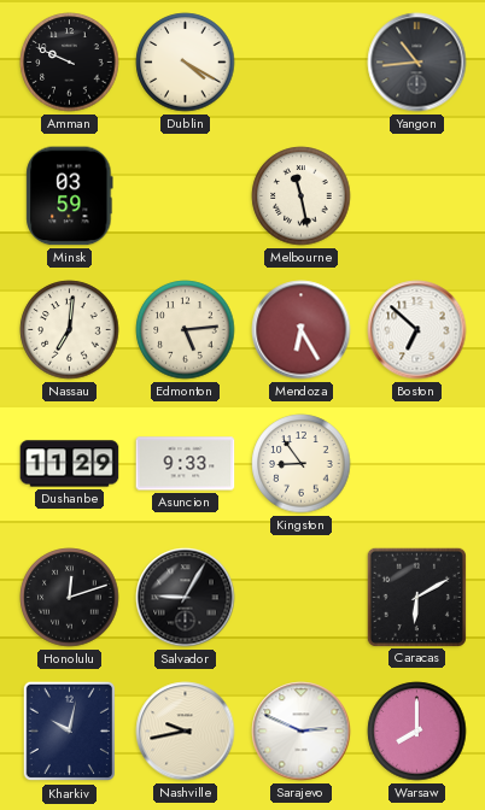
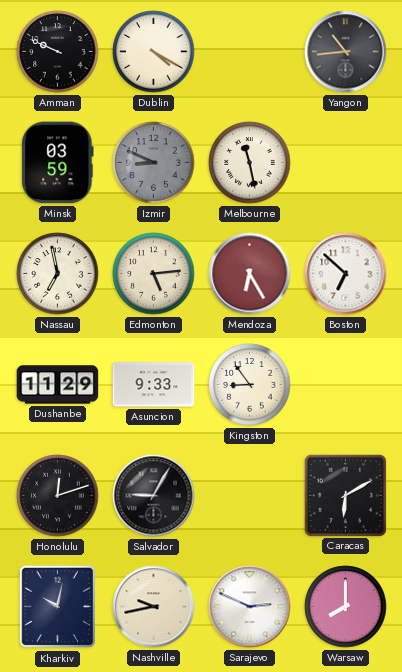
Izmir: none -> 8:49 (154, 163)
Nassau: 7:01 -> 6:58 (58, 274)
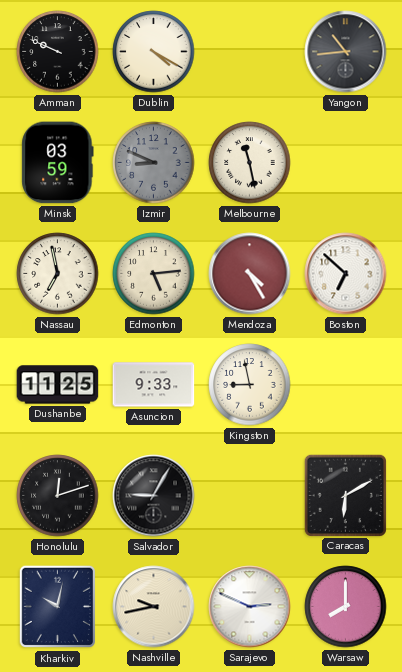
Mendoza: 6:25 -> 4:25 (250, 274)
Dushanbe: 11:29 -> 11:25 (58, 385)
Kingston: 8:54 -> 8:58 (250, 385)
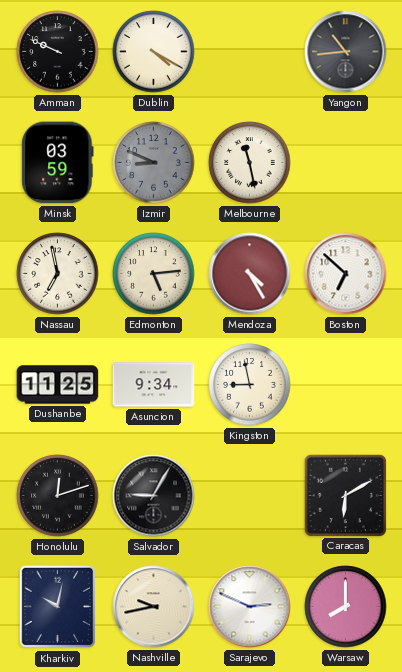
Asuncion: 9:33 -> 9:34 (154, 385)
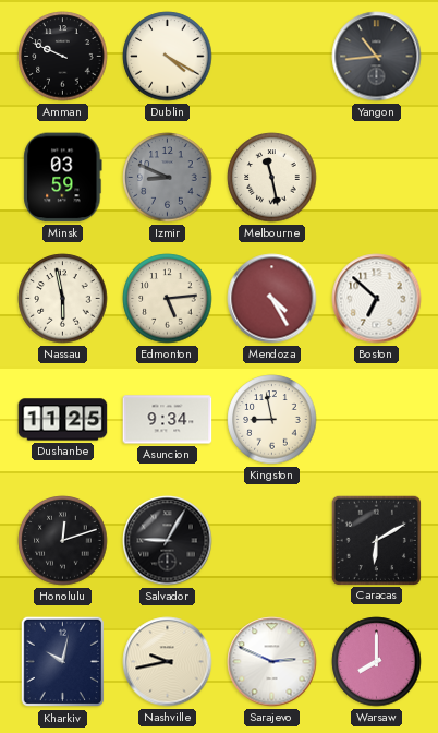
Nassau: 6:58 -> 5:58 (63, 299)
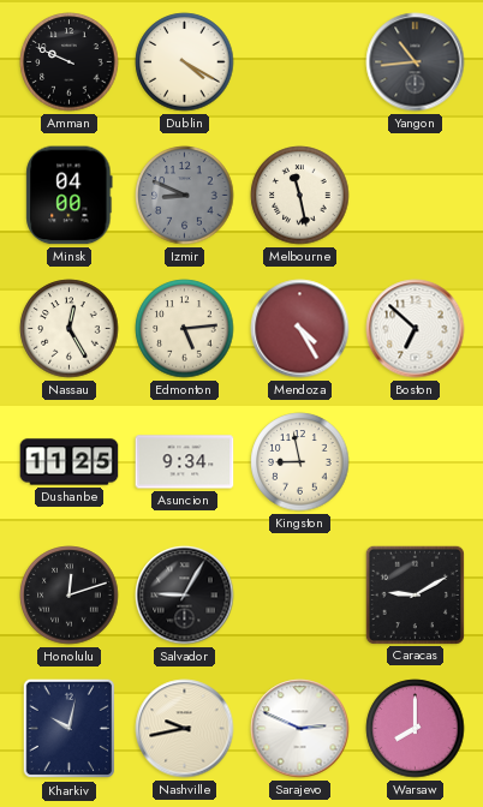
Minsk: 03:59 -> 04:00 (70, 196)
Nassau: 5:58 -> 12:25 (70, 329)
Caracas: 6:10 -> 9:10 (415, 594)
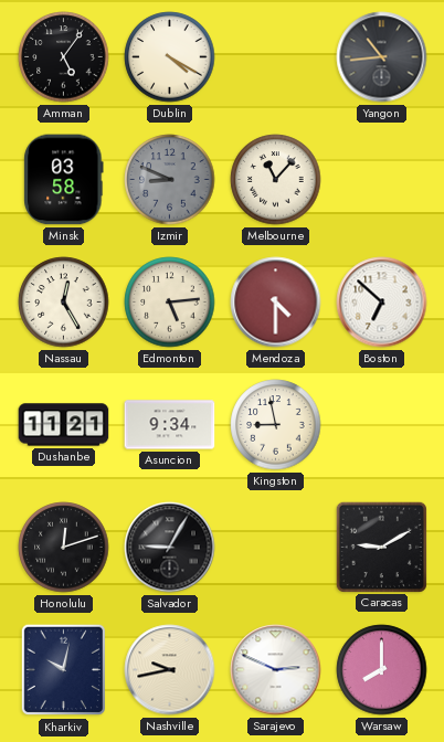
Amman: 9:49 -> 5:06 (64, 57)
Minsk: 04:00 -> 03:58 (64, 180)
Melbourne: 11:28 -> 11:07 (276, 180)
Mendoza: 4:25 -> 4:30 (276, 303)
Dushanbe: 11:25 -> 11:21 (64, 425)
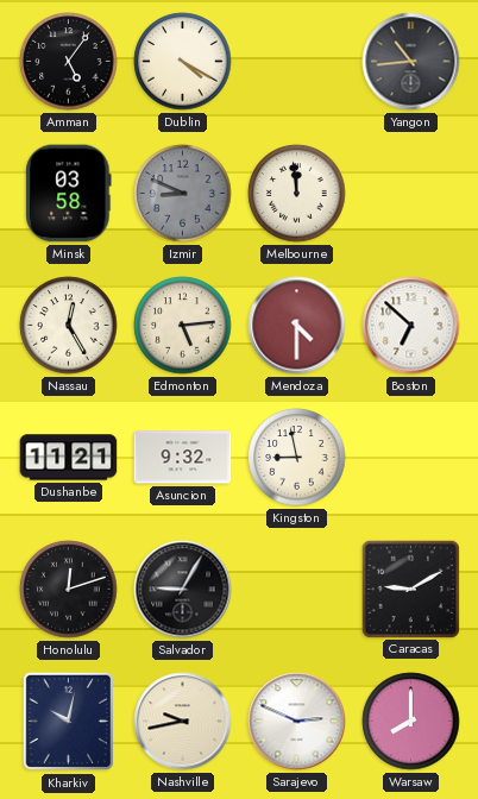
Melbourne: 11:07 -> 11:59 (297, 194)
Asuncion: 9:34 -> 9:32 (183, 458)
